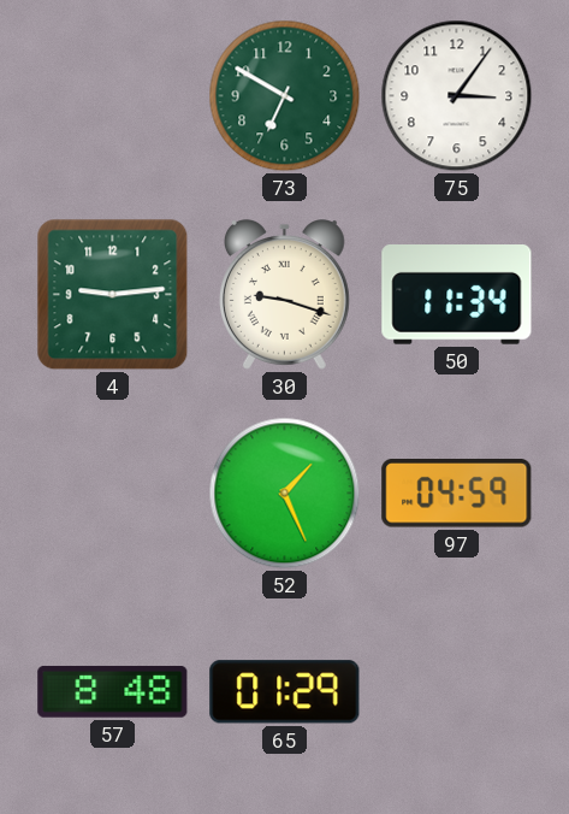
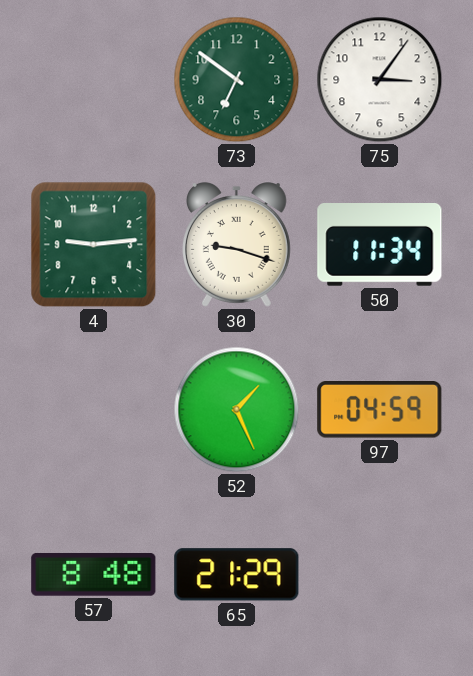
73: 6:50 -> 6:51 (237, 80)
65: 01:29 -> 21:29 (237, 575)
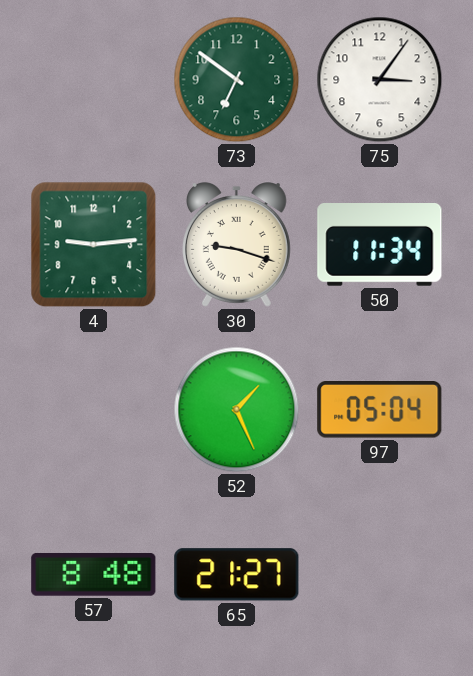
97: 04:59 -> 05:04 (380, 410)
65: 21:29 -> 21:27 (237, 575)
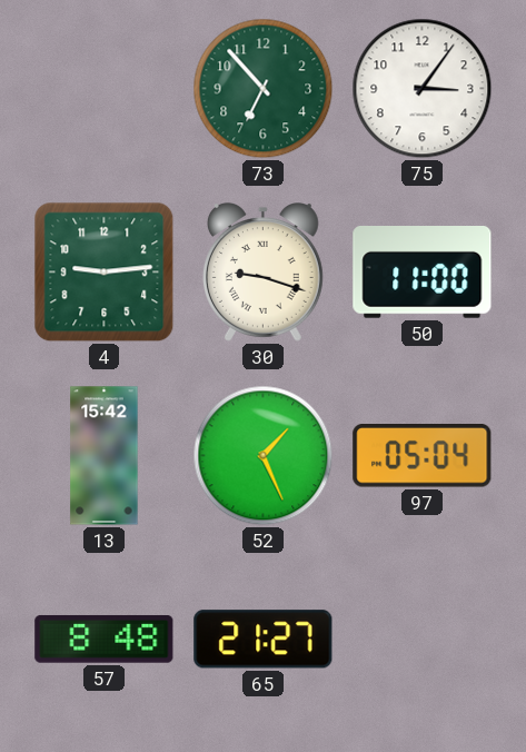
73: 6:51 -> 6:53 (264, 89)
50: 11:34 -> 11:00 (423, 273)
13: none -> 15:42 (105, 456)
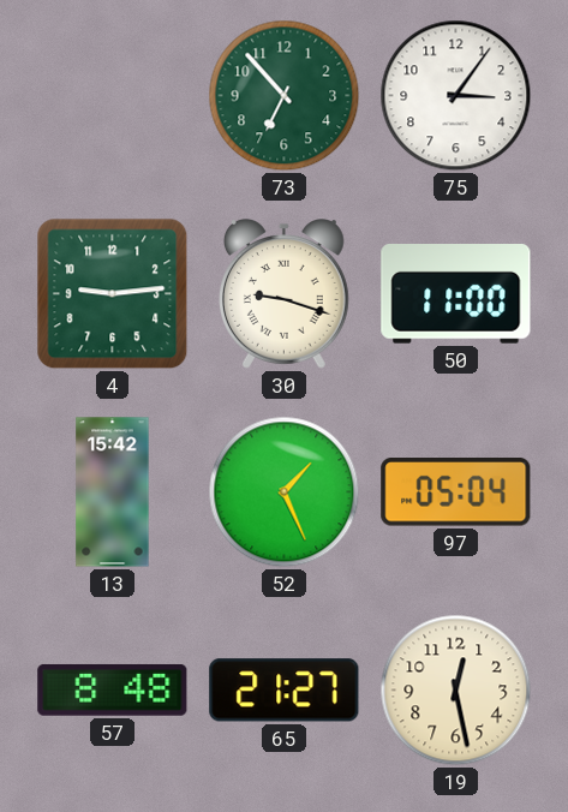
19: none -> 12:28 (456, 691)
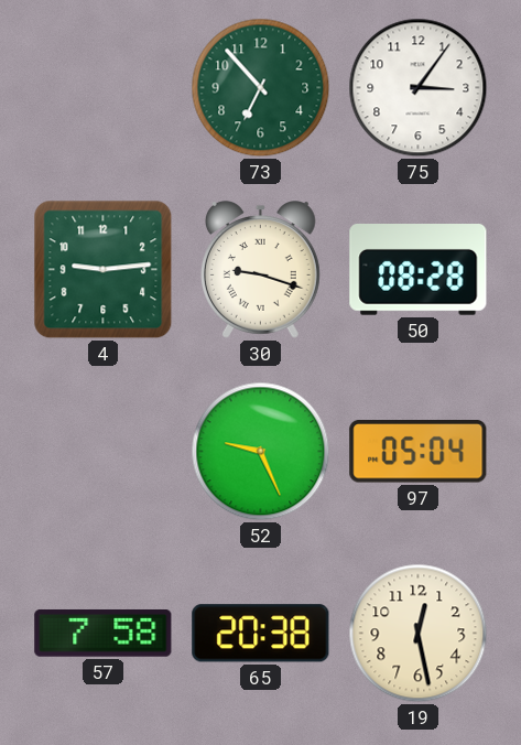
50: 11:00 -> 08:28 (419, 270)
13: 15:42 -> none (113, 492)
52: 1:26 -> 9:26 (261, 452)
57: 8:48 -> 7:58 (104, 633)
65: 21:27 -> 20:38 (261, 634)
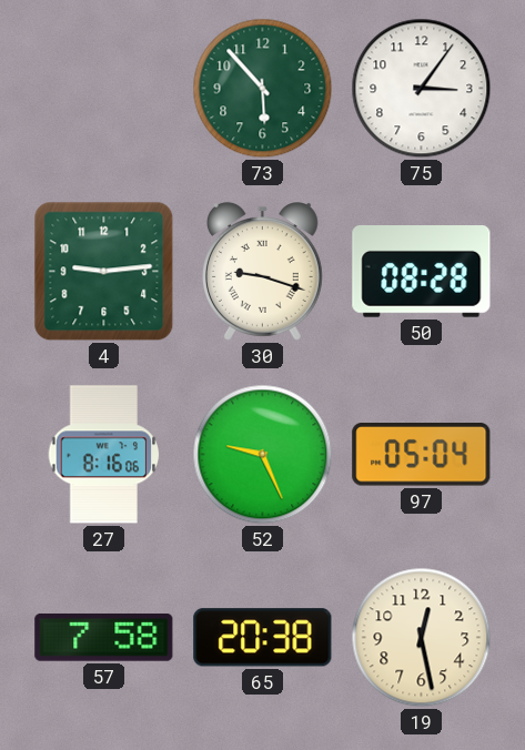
73: 6:53 -> 5:53 (263, 89)
27: none -> 8:16 (104, 455)
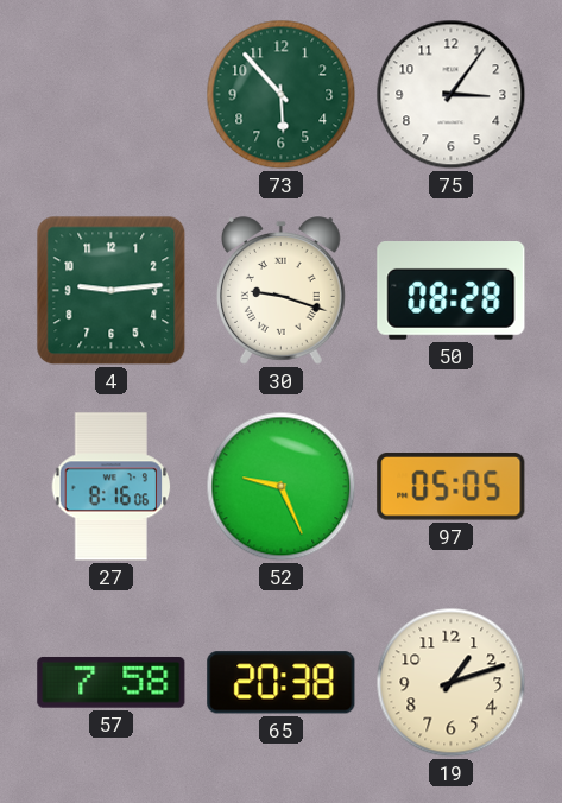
97: 05:04 -> 05:05 (452, 487)
19: 12:28 -> 1:12 (452, 683)
